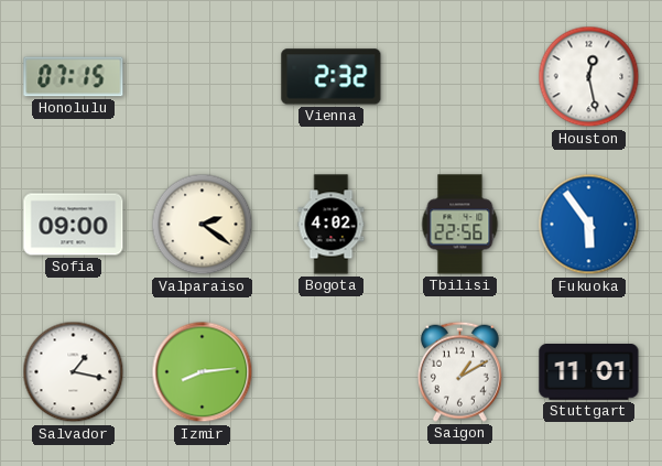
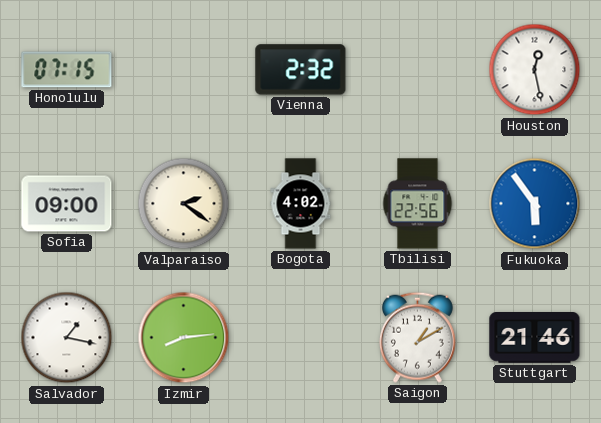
Stuttgart: 11:01 -> 21:46 (535, 338)
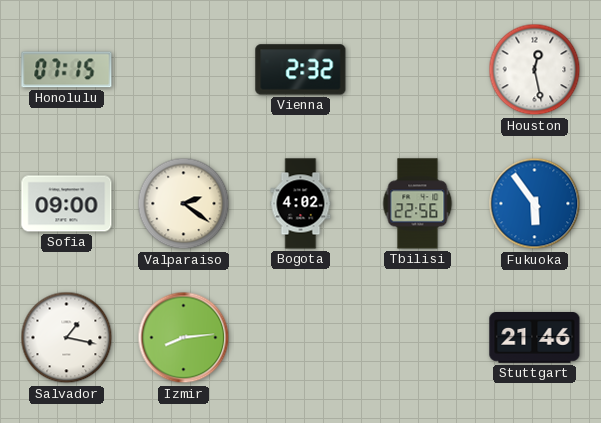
Saigon: 1:10 -> none (417, 337)
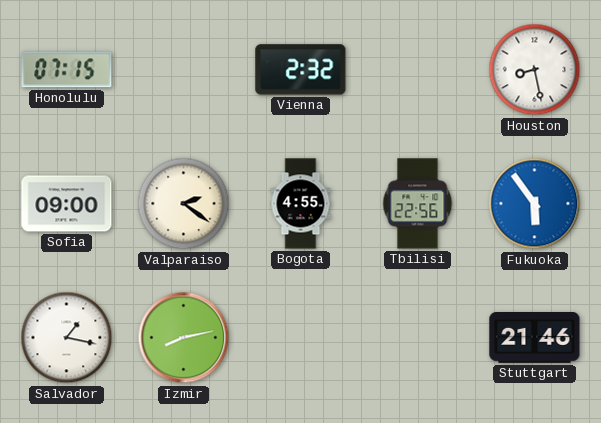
Houston: 12:28 -> 8:28 (535, 70)
Bogota: 4:02 -> 4:55 (301, 204)
Izmir: 8:14 -> 8:13 (184, 338)
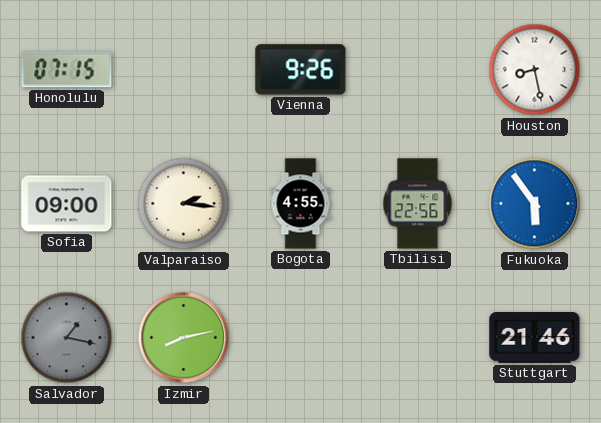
Vienna: 2:32 -> 9:26 (301, 70)
Valparaiso: 2:21 -> 2:16 (184, 204)
Salvador dial: white -> grey (67, 338)
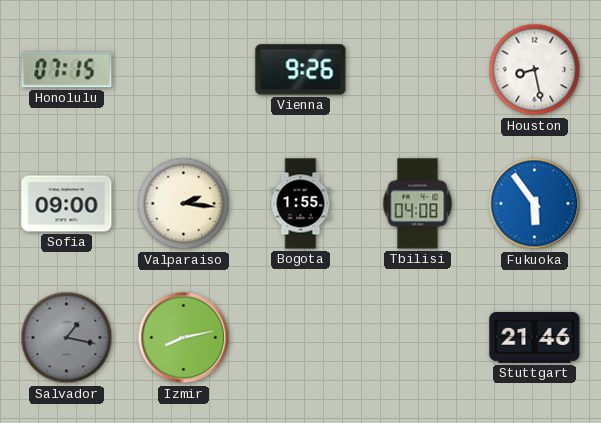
Bogota: 4:55 -> 1:55 (301, 204)
Tbilisi: 22:56 -> 04:08 (418, 204)
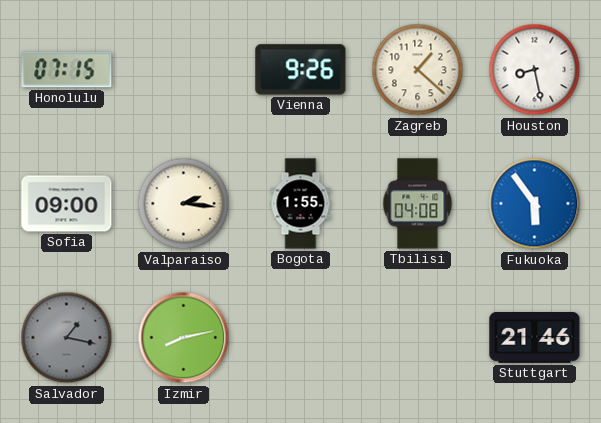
Zagreb: none -> 1:22 (418, 70)
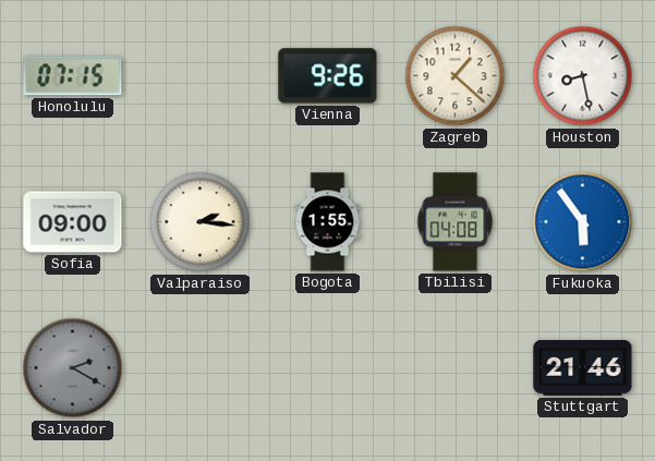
Salvador: 1:17 -> 2:20 (73, 368)
Izmir: 8:13 -> none (184, 338)
